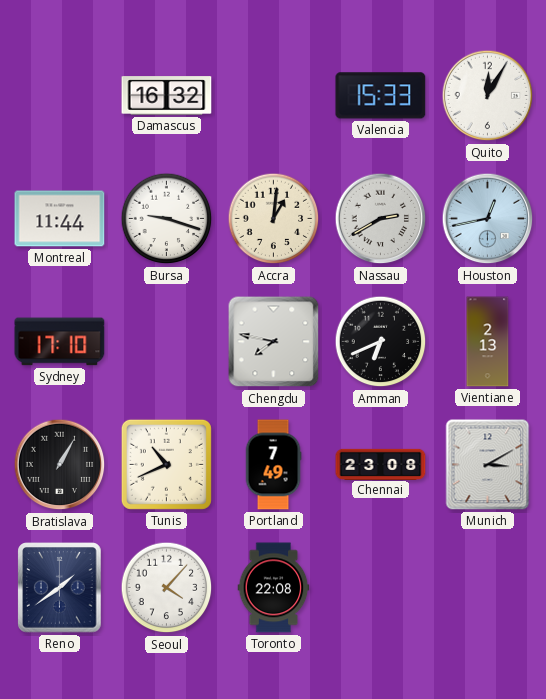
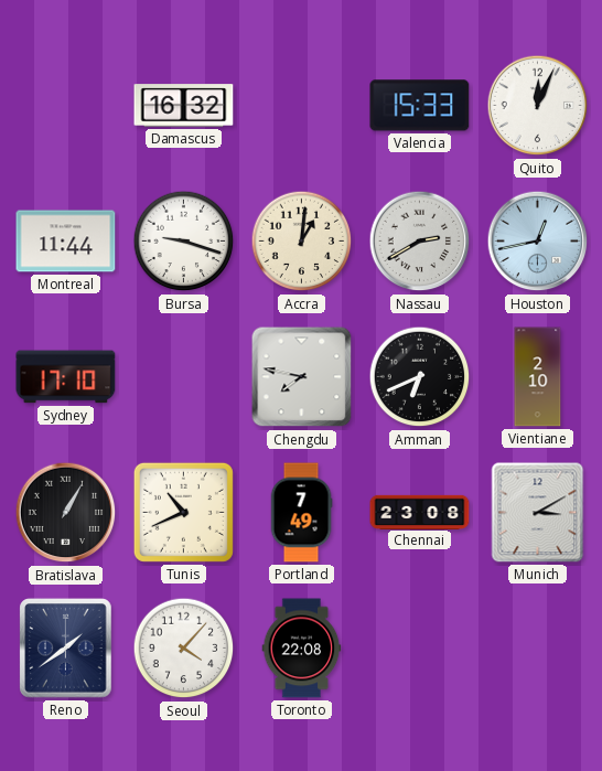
Quito: 12:05 -> 12:04 (538, 106)
Vientiane: 2:13 -> 2:10 (538, 377)
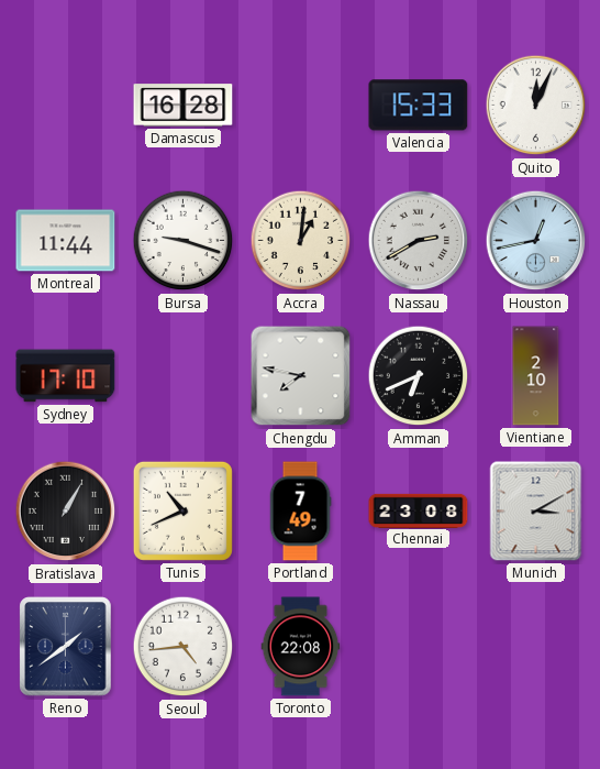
Damascus: 16:32 -> 16:28 (184, 106)
Seoul: 4:07 -> 4:44 (184, 647)
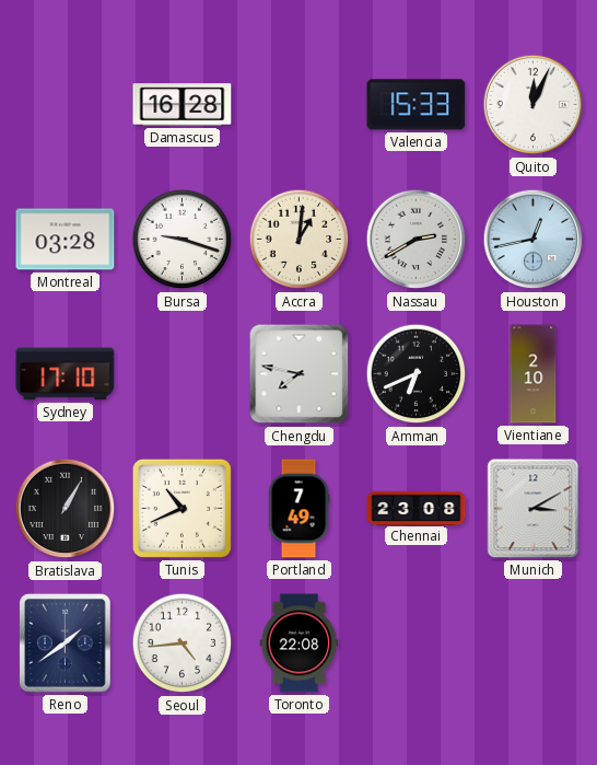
Montreal: 11:44 -> 03:28 (66, 240)
